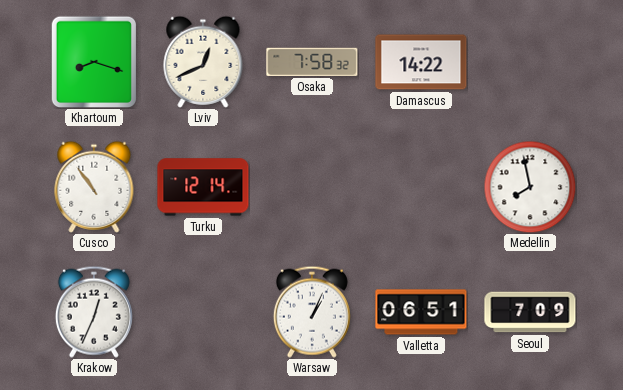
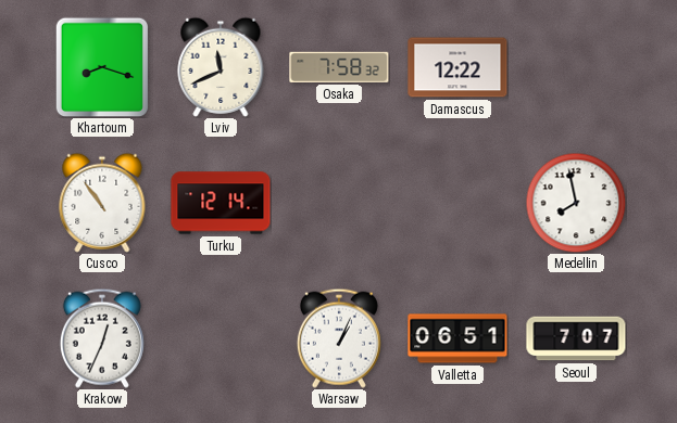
Lviv: 12:41 -> 11:41 (221, 67)
Damascus: 14:22 -> 12:22 (457, 67)
Seoul: 7:09 -> 7:07 (576, 338)
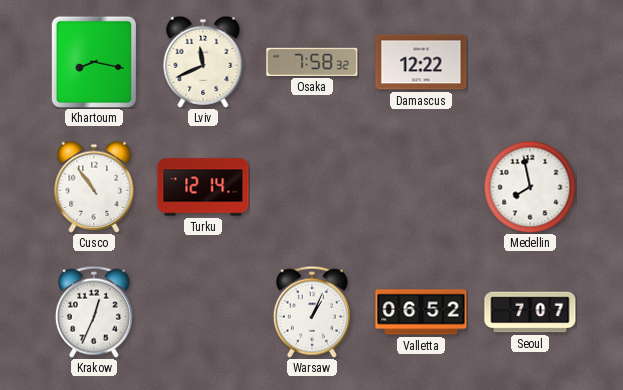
Khartoum: 8:18 -> 8:17 (93, 61)
Valletta: 06:51 -> 06:52 (421, 312)
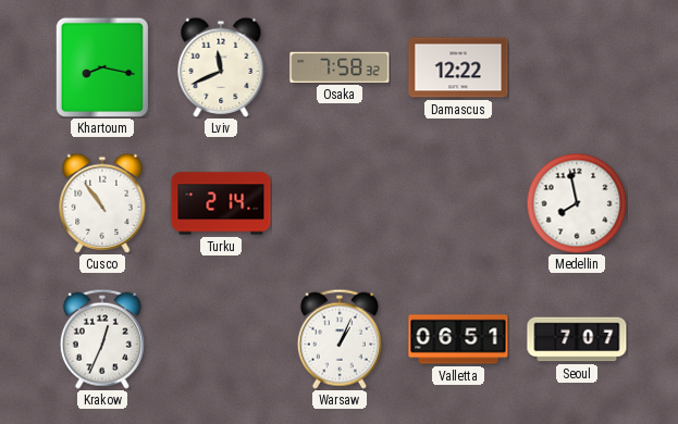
Turku: 12:14 -> 2:14 (221, 203)
Valletta: 06:52 -> 06:51 (458, 339)
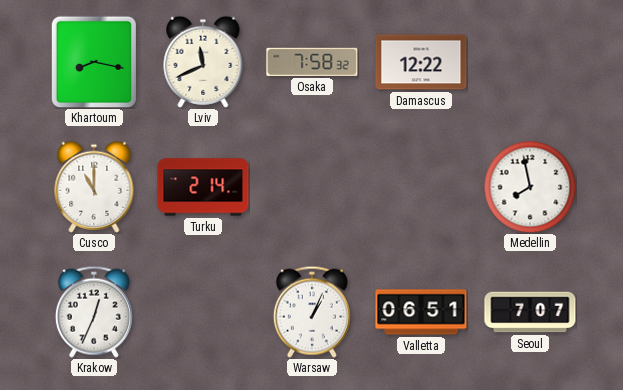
Cusco: 10:54 -> 11:00 (94, 187)
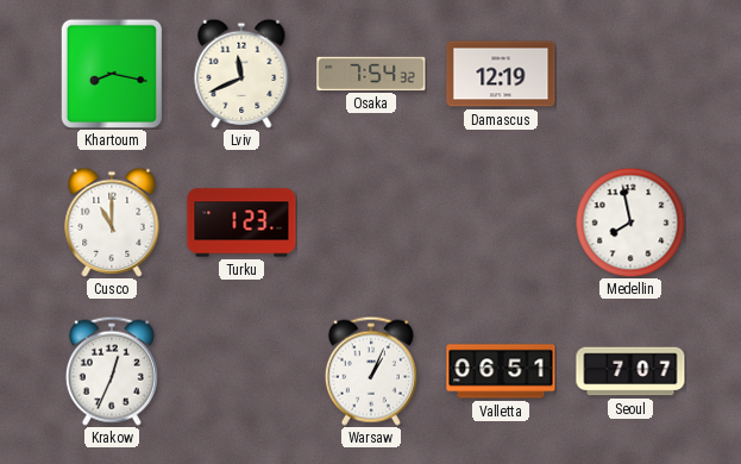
Osaka: 7:58 -> 7:54 (371, 74)
Damascus: 12:22 -> 12:19 (501, 74)
Turku: 2:14 -> 1:23 (241, 222)
